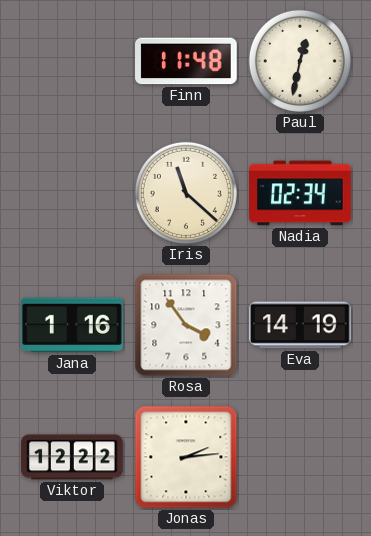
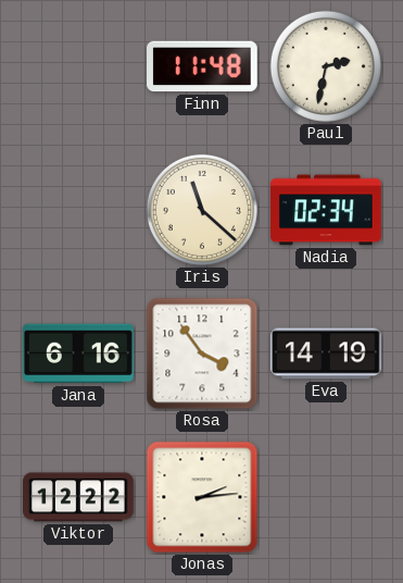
Paul: 12:32 -> 2:32 (326, 66)
Jana: 1:16 -> 6:16 (78, 353)
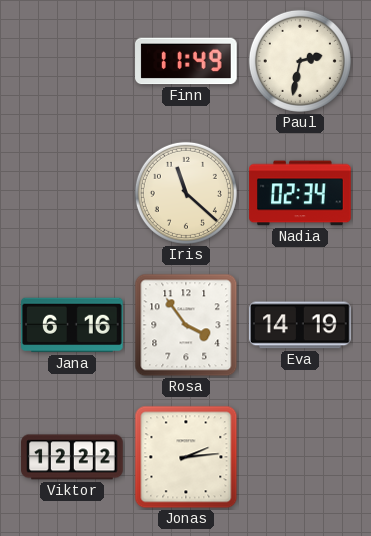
Finn: 11:48 -> 11:49 (186, 61)
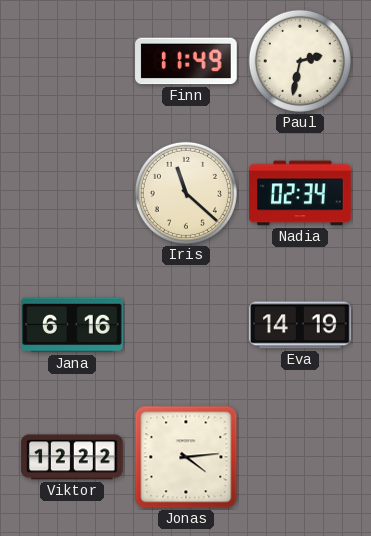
Rosa: 3:54 -> none (186, 325)
Jonas: 2:14 -> 4:14 (186, 457)
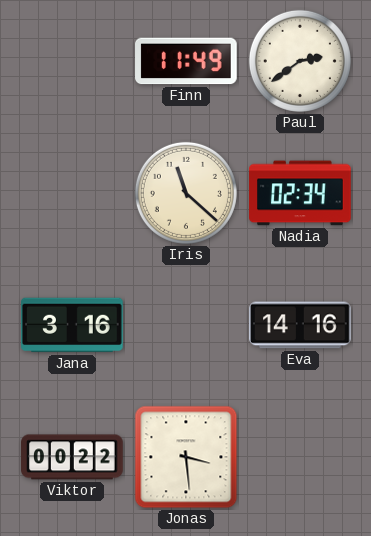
Paul: 2:32 -> 2:39 (300, 61)
Jana: 6:16 -> 3:16 (72, 325)
Eva: 14:19 -> 14:16 (301, 325)
Viktor: 12:22 -> 00:22 (72, 457)
Jonas: 4:14 -> 3:29 (186, 457)
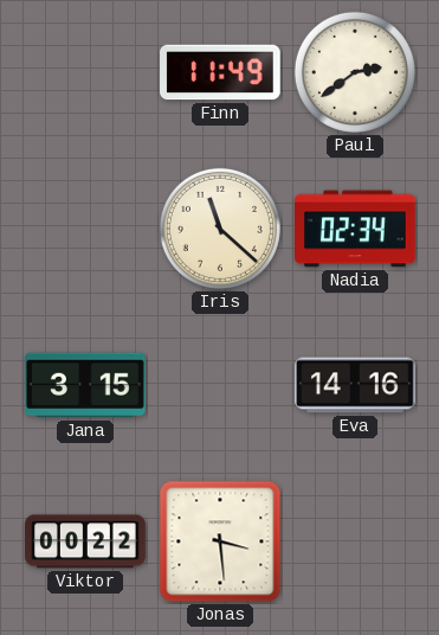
Jana: 3:16 -> 3:15 (85, 385)
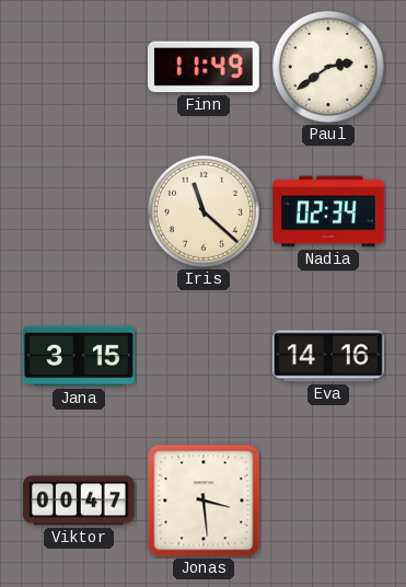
Viktor: 00:22 -> 00:47 (79, 500)
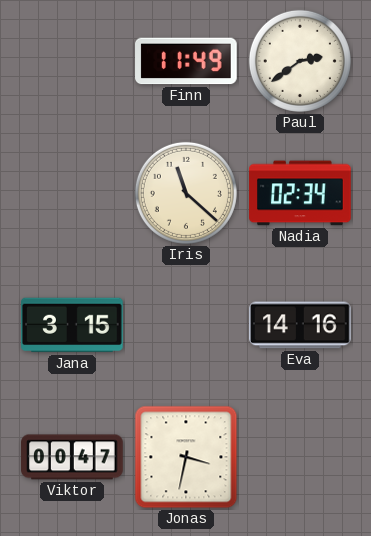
Jonas: 3:29 -> 3:32 (186, 457)
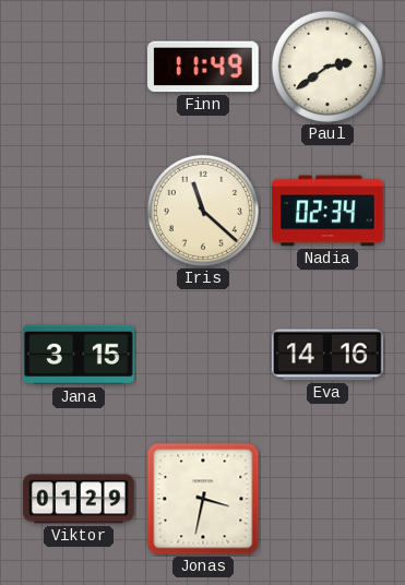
Viktor: 00:47 -> 01:29 (79, 499)
